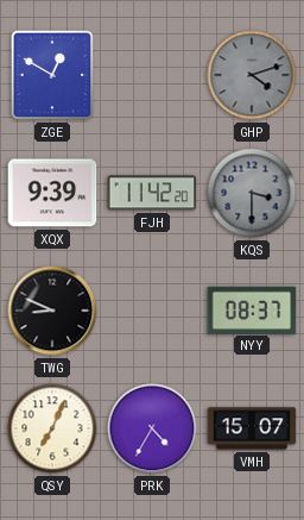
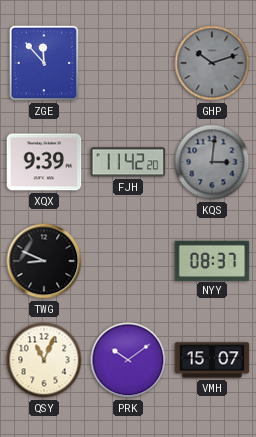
ZGE: 12:50 -> 11:53 (44, 63)
GHP: 4:12 -> 10:12 (212, 63)
KQS: 3:30 -> 3:01 (212, 162)
QSY: 7:04 -> 11:04 (44, 360)
PRK: 4:35 -> 10:09 (128, 360)
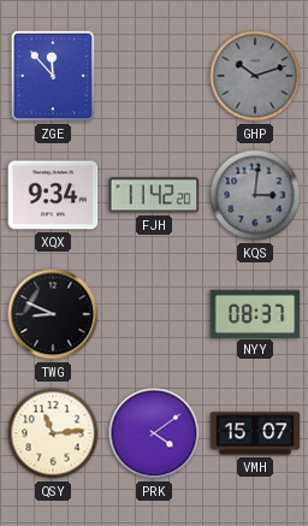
XQX: 9:39 -> 9:34 (53, 195)
QSY: 11:04 -> 11:14 (53, 433)
PRK: 10:09 -> 4:09 (154, 433)
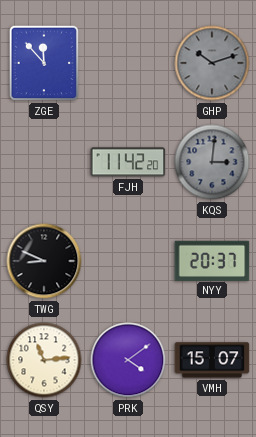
XQX: 9:34 -> none (53, 195)
NYY: 08:37 -> 20:37 (212, 260)
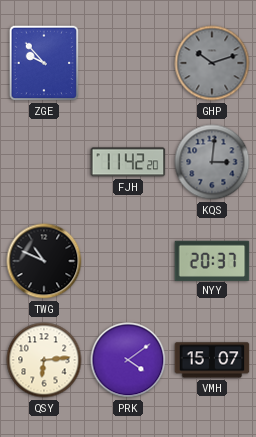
ZGE: 11:53 -> 9:53 (44, 63)
TWG: 8:49 -> 10:49 (44, 261)
QSY: 11:14 -> 6:14 (44, 360)
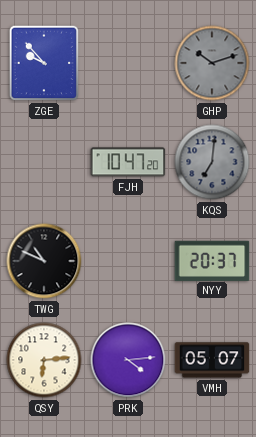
FJH: 11:42 -> 10:47 (128, 162)
KQS: 3:01 -> 7:01 (212, 162)
PRK: 4:09 -> 4:14 (128, 360)
VMH: 15:07 -> 05:07 (212, 360)
